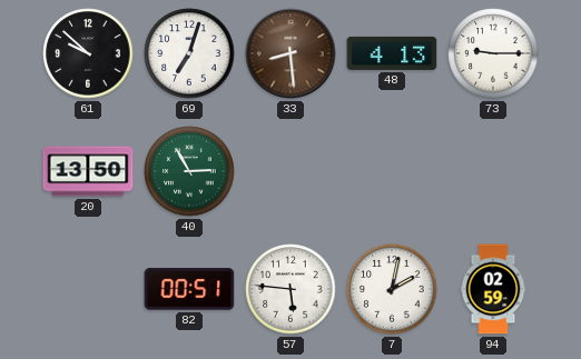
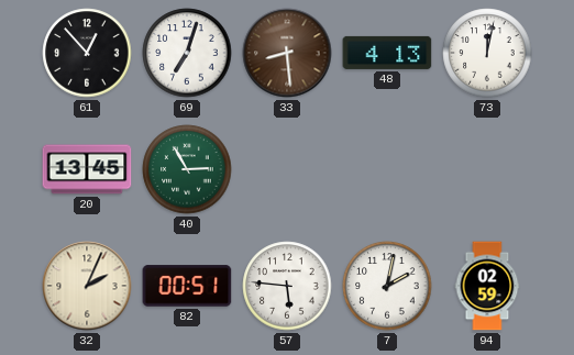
61: 9:52 -> 12:53 (87, 53)
73: 9:15 -> 12:02 (487, 53)
20: 13:50 -> 13:45 (87, 169)
32: none -> 2:04 (87, 286)
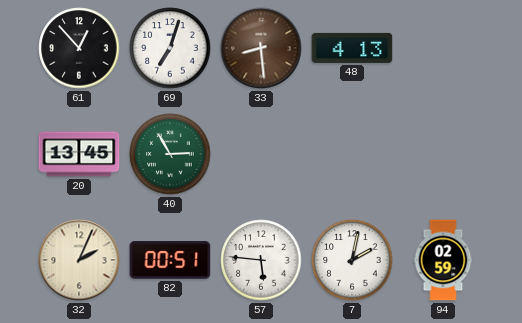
73: 12:02 -> none (487, 53)
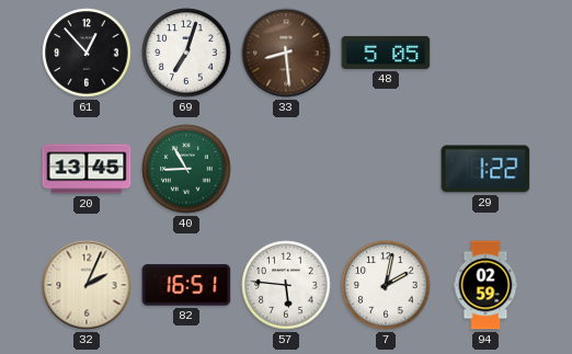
48: 4:13 -> 5:05 (386, 53)
40: 2:55 -> 8:55 (186, 169)
29: none -> 1:22 (485, 169)
82: 00:51 -> 16:51 (186, 285)
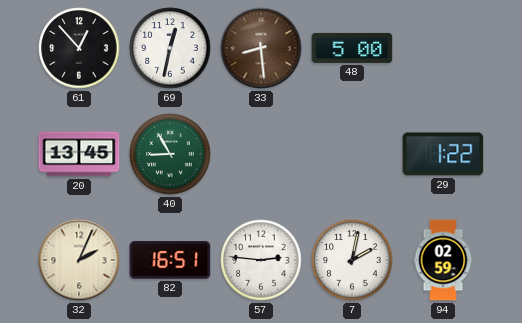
69: 7:03 -> 12:32 (170, 48)
48: 5:05 -> 5:00 (352, 48)
57: 5:46 -> 2:46 (261, 260)
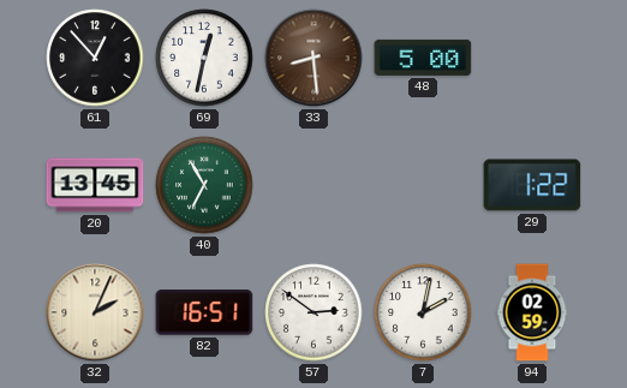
40: 8:55 -> 6:55 (204, 185)
57: 2:46 -> 2:51 (313, 312)
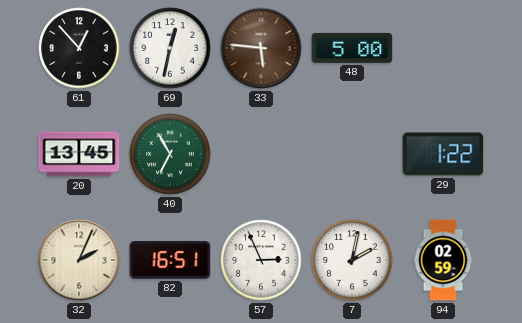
33: 8:29 -> 5:46 (261, 48)
57: 2:51 -> 2:56 (261, 260)
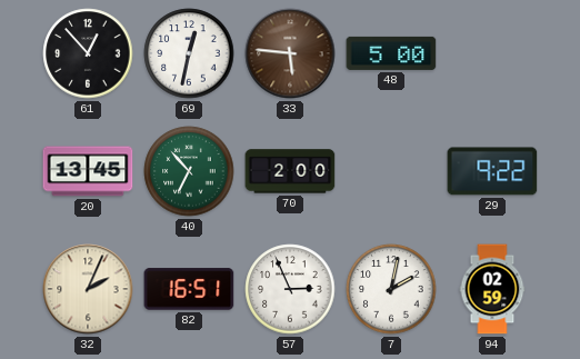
40: 6:55 -> 6:53 (189, 171)
70: none -> 2:00 (290, 171)
29: 1:22 -> 9:22 (492, 171)
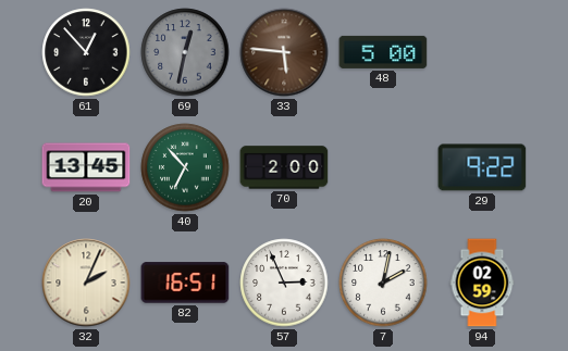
69 dial: white -> grey (185, 52)
